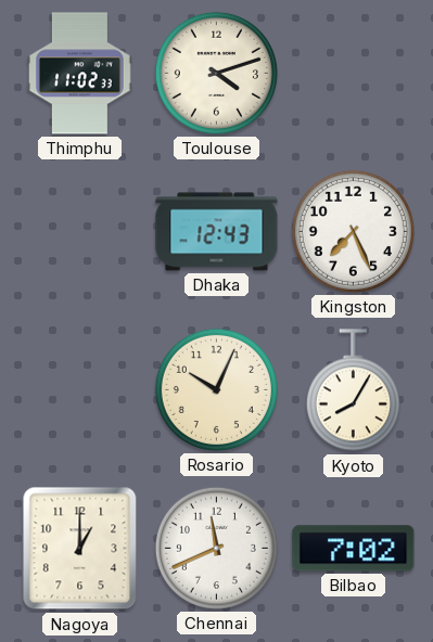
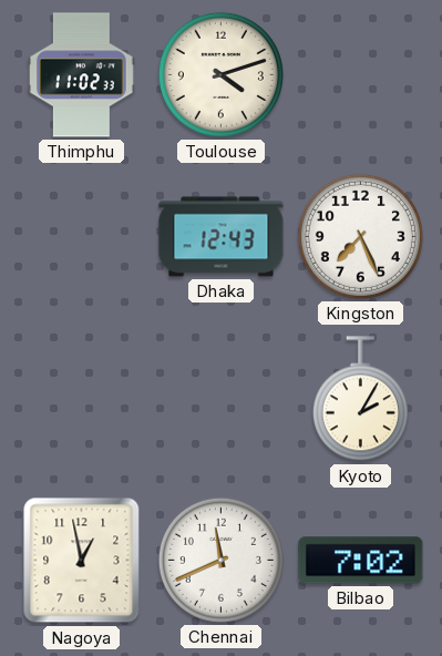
Rosario: 10:04 -> none (216, 389)
Kyoto: 8:05 -> 2:05 (360, 399)
Nagoya: 1:00 -> 12:58 (82, 561)
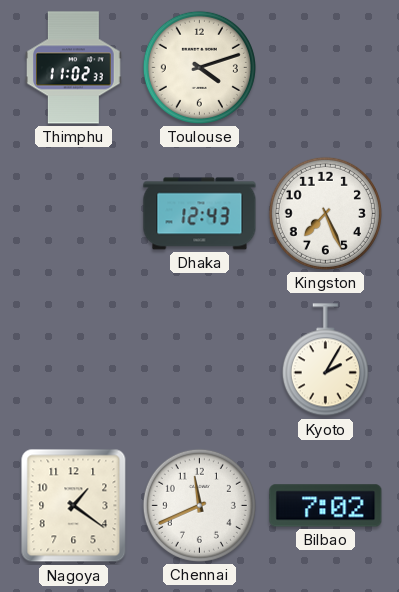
Nagoya: 12:58 -> 1:21 (74, 506)
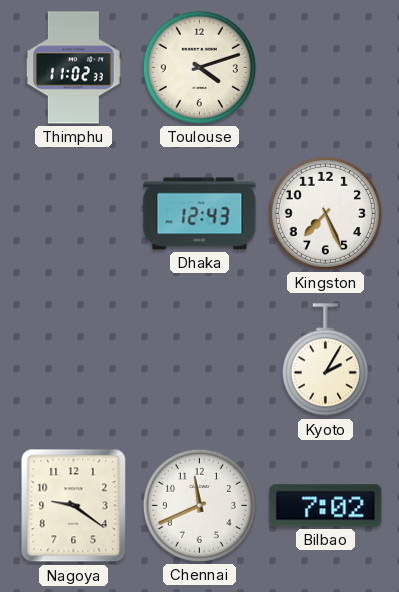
Nagoya: 1:21 -> 9:21 (74, 506)
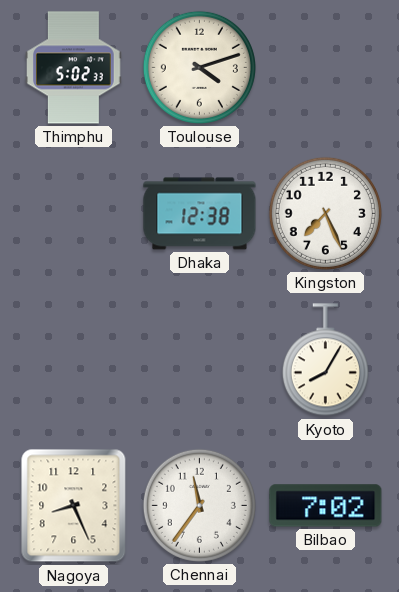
Thimphu: 11:02 -> 5:02 (74, 68)
Dhaka: 12:43 -> 12:38 (200, 214)
Kyoto: 2:05 -> 8:05 (325, 360)
Nagoya: 9:21 -> 8:26 (74, 506)
Chennai: 11:41 -> 11:36 (199, 505)
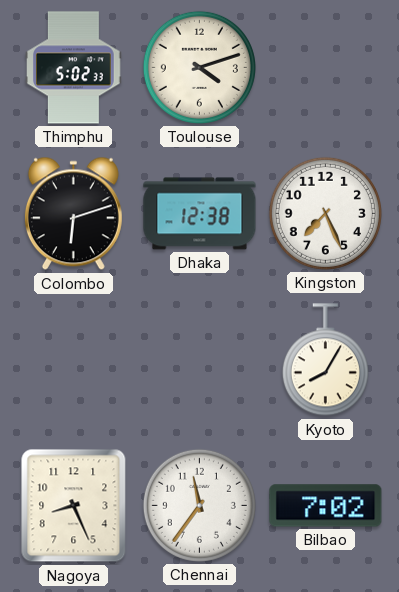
Colombo: none -> 6:12 (73, 214)
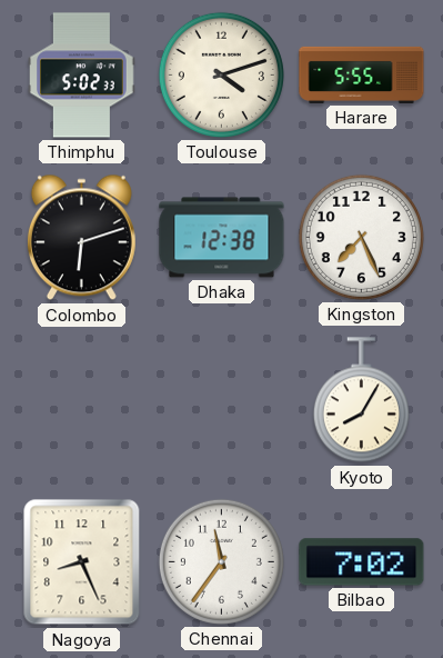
Harare: none -> 5:55 (362, 74)
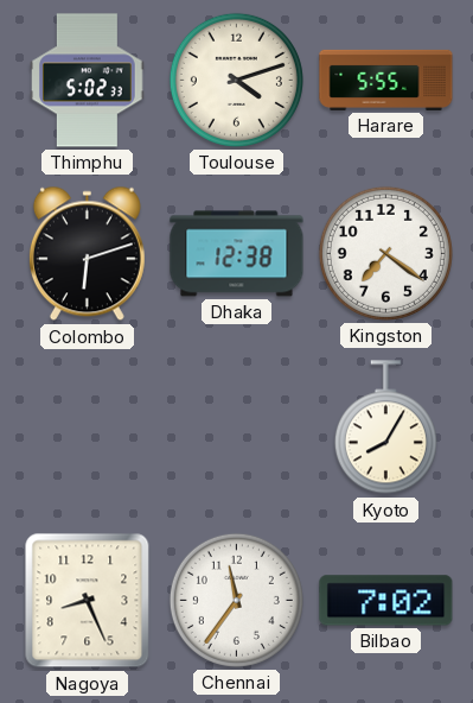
Kingston: 7:26 -> 7:21 (385, 253)
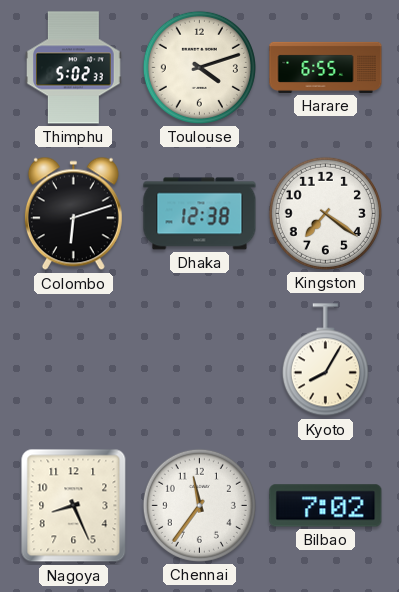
Harare: 5:55 -> 6:55 (326, 67)
